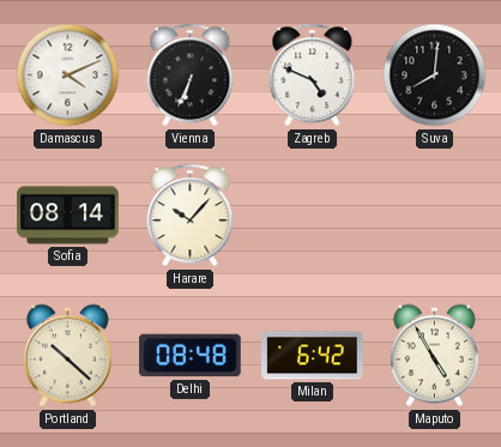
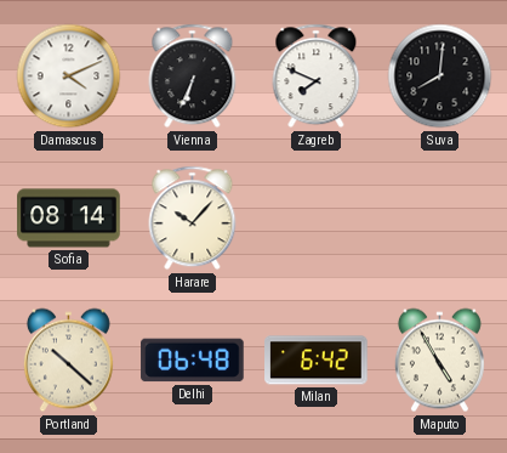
Zagreb: 4:49 -> 7:49 (317, 77)
Delhi: 08:48 -> 06:48 (193, 361)
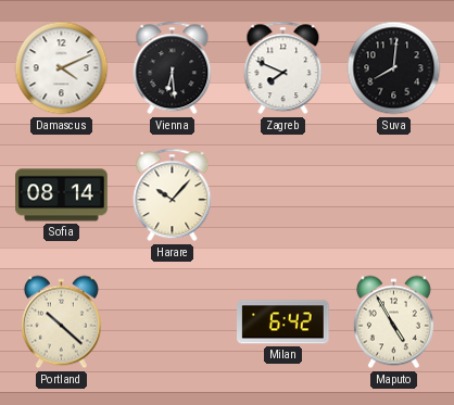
Vienna: 6:34 -> 6:29 (173, 68)
Delhi: 06:48 -> none (193, 361)
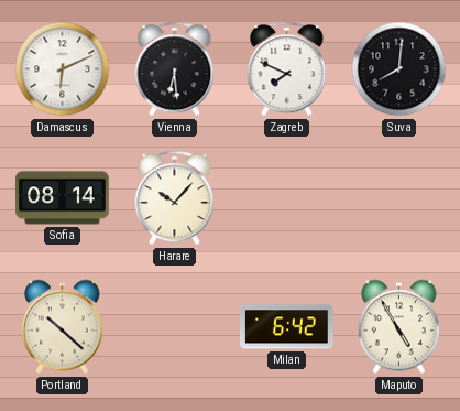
Damascus: 4:11 -> 6:11 (63, 69)
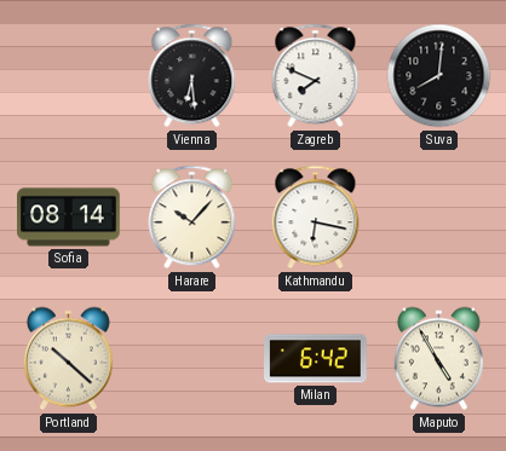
Damascus: 6:11 -> none (63, 69)
Kathmandu: none -> 6:17 (316, 218)
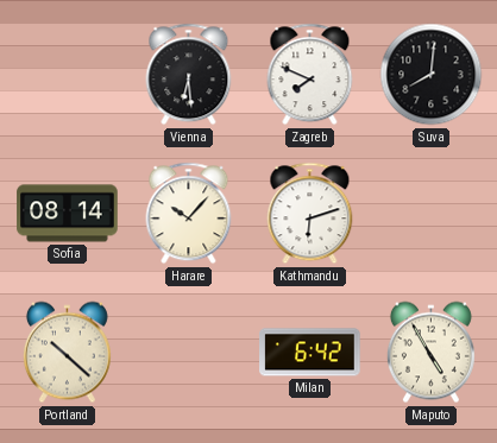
Kathmandu: 6:17 -> 6:12 (310, 214)
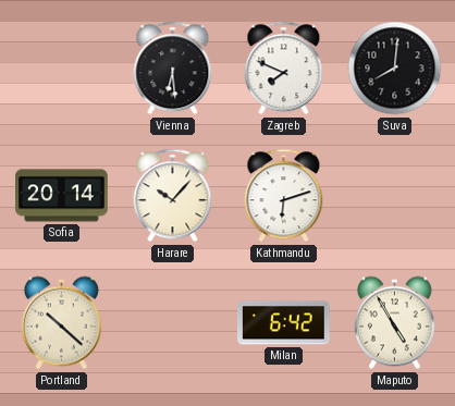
Sofia: 08:14 -> 20:14 (62, 196)
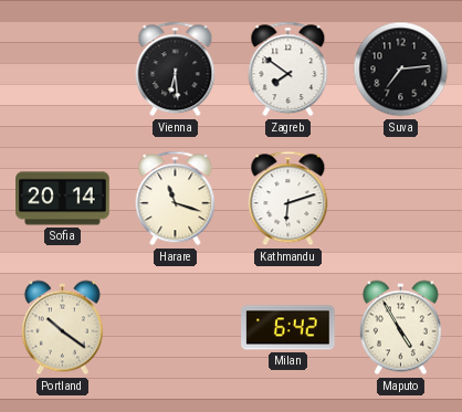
Zagreb: 7:49 -> 7:51 (288, 70)
Suva: 8:01 -> 7:14 (401, 70)
Harare: 10:07 -> 11:18 (176, 199)
Portland: 10:22 -> 10:21 (62, 328)
